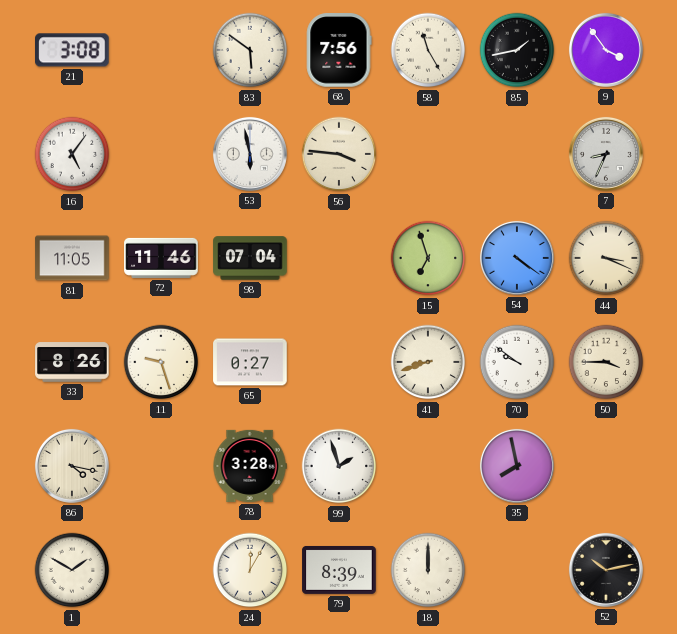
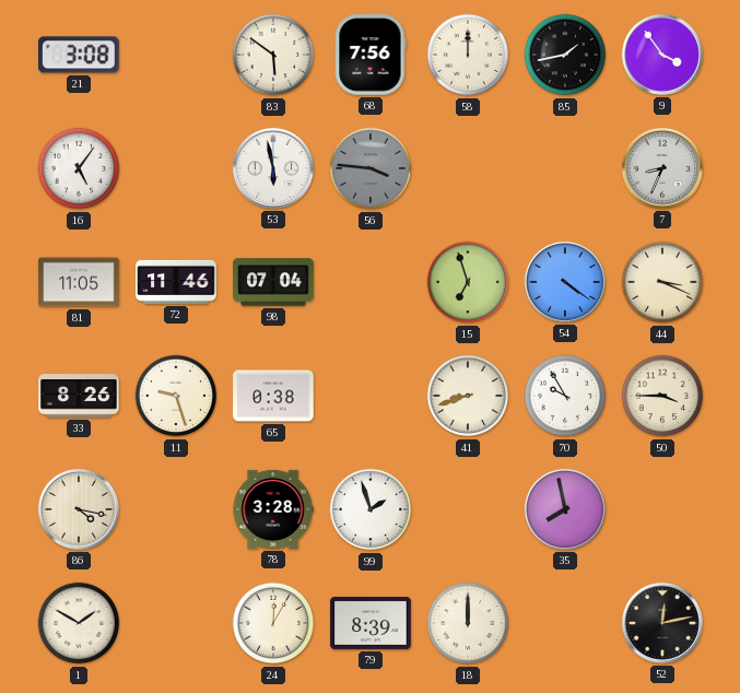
58: 11:25 -> 12:00 (468, 55)
56 dial: cream -> grey (371, 168)
65: 0:27 -> 0:38 (273, 396)
70: 9:51 -> 9:55 (565, 396)
52: 10:13 -> 12:13 (662, 623)
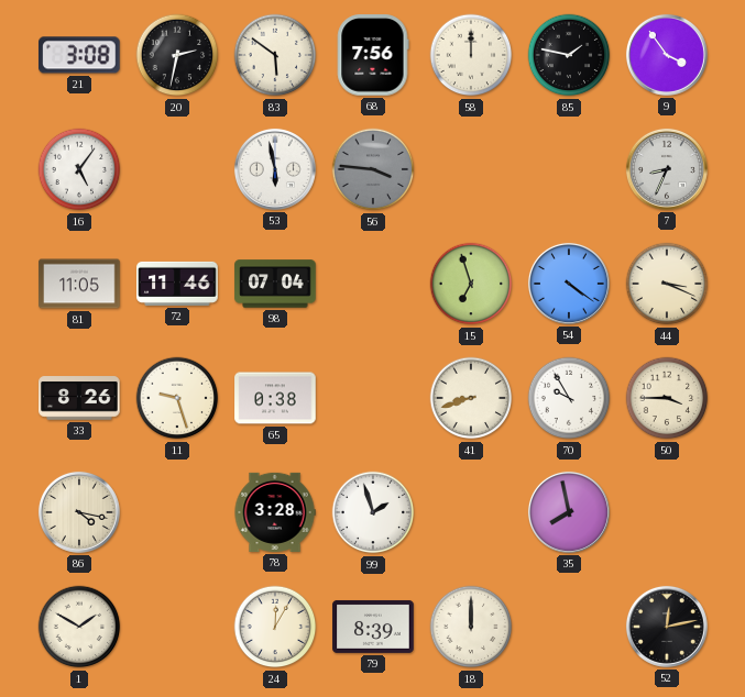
20: none -> 2:32 (177, 55)
85: 1:43 -> 1:47 (569, 55)
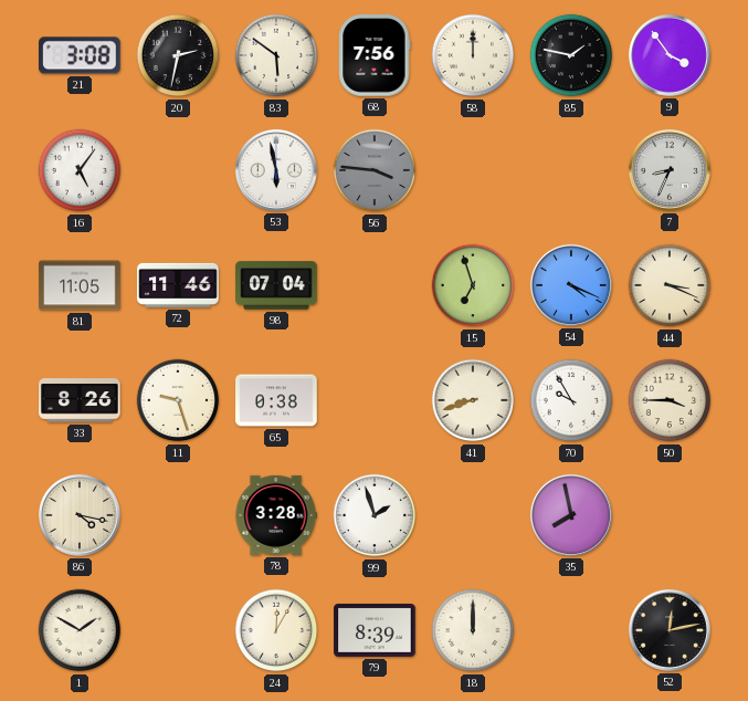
54: 4:21 -> 4:19 (571, 285)
